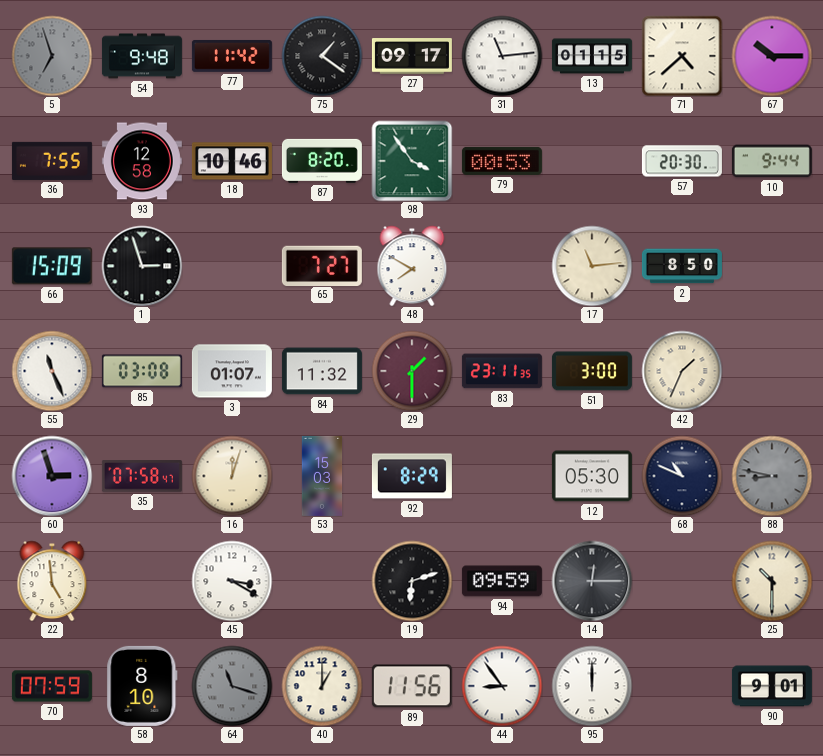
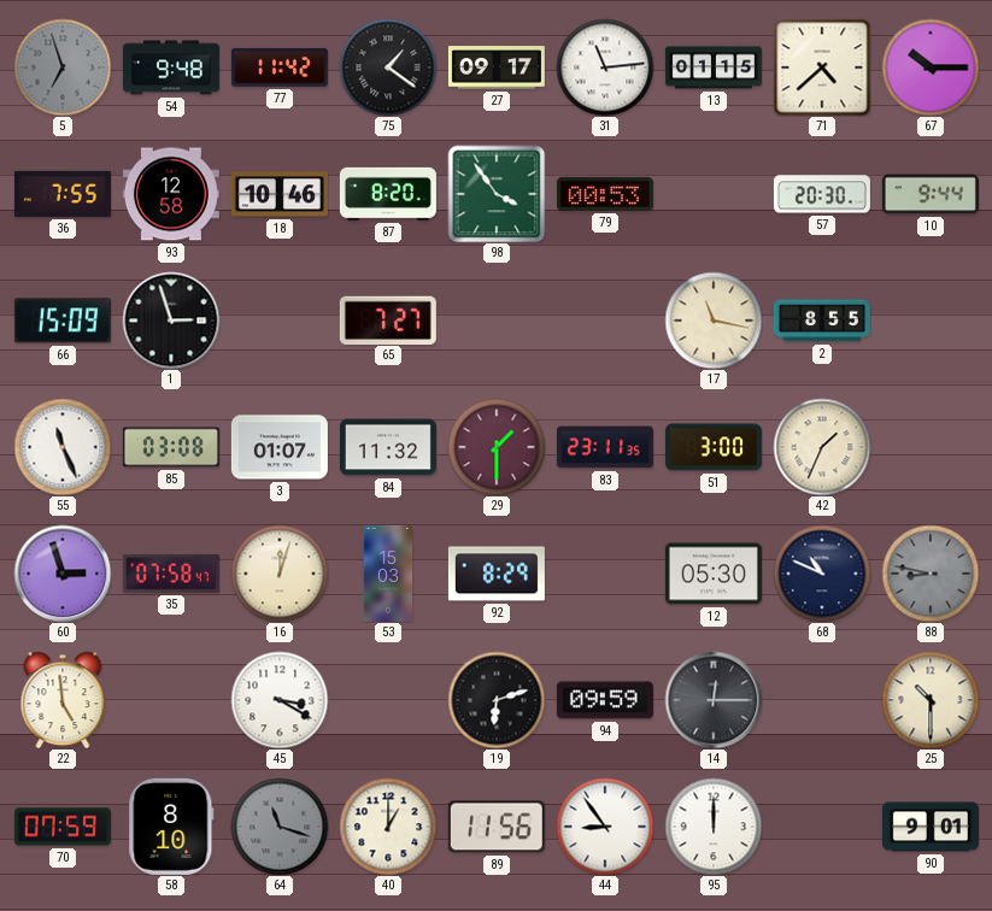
48: 7:50 -> none (412, 266)
17: 11:14 -> 11:17 (714, 321)
2: 8:50 -> 8:55 (822, 321)
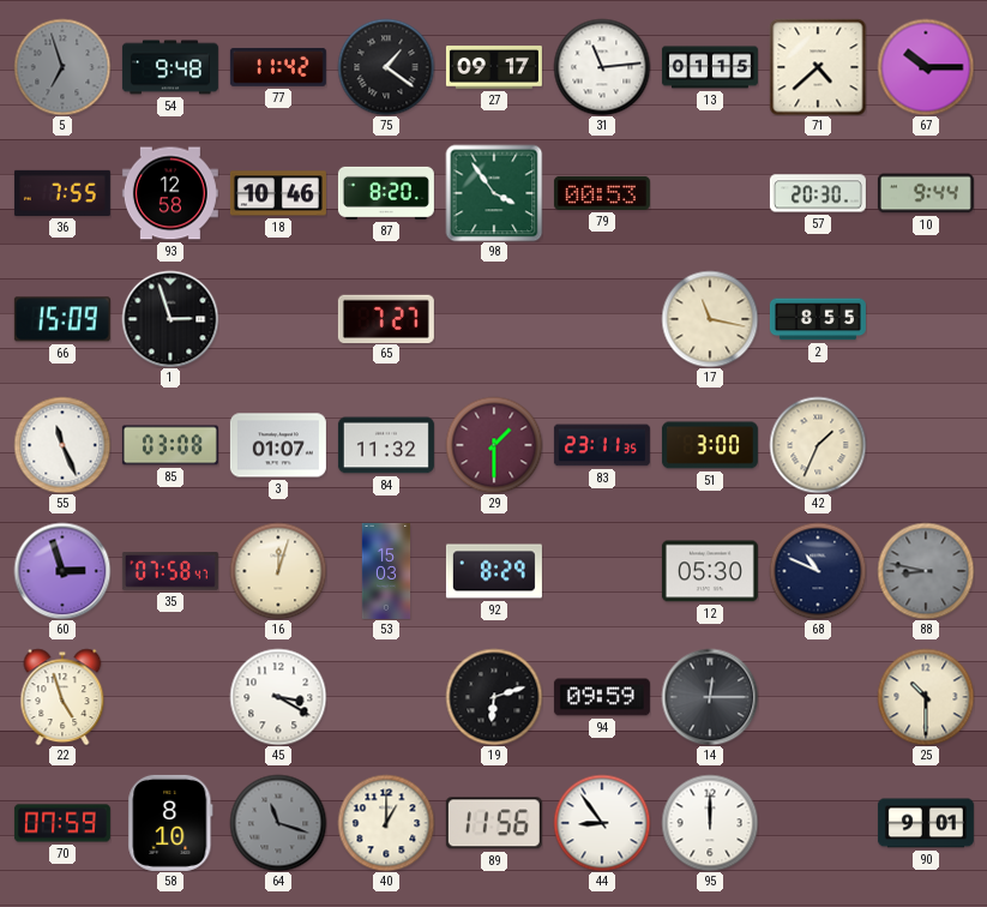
22: 4:59 -> 4:57 (62, 697)
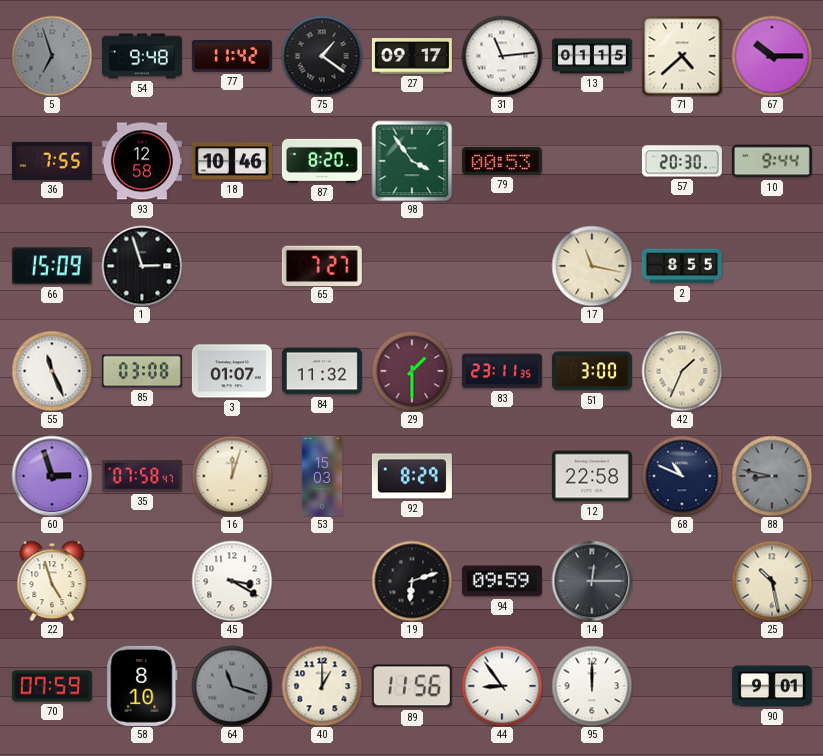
12: 05:30 -> 22:58 (592, 476)
25: 10:30 -> 10:28 (772, 581)
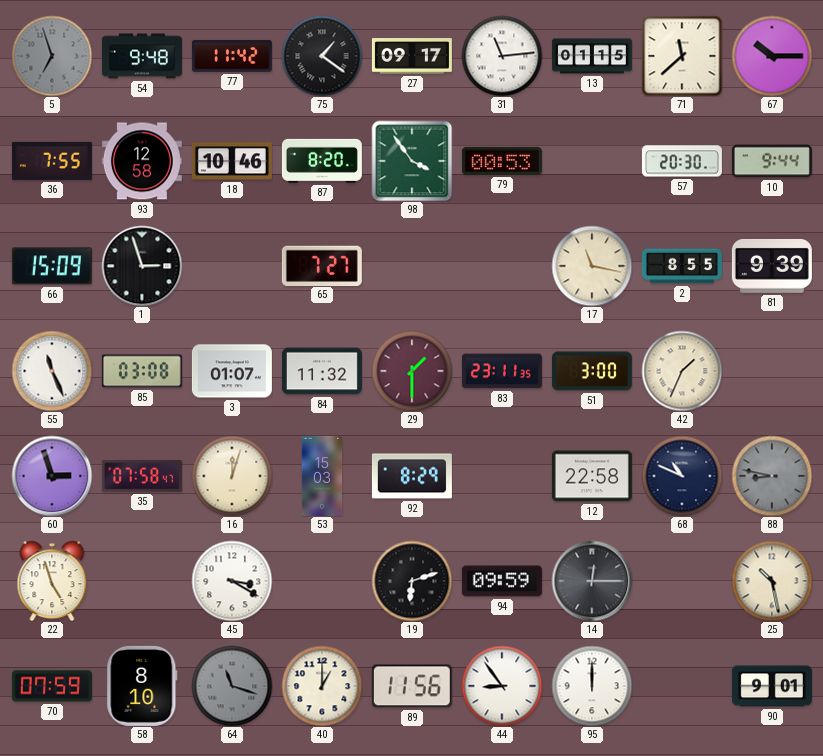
71: 4:38 -> 11:38 (682, 56)
81: none -> 9:39 (772, 266)
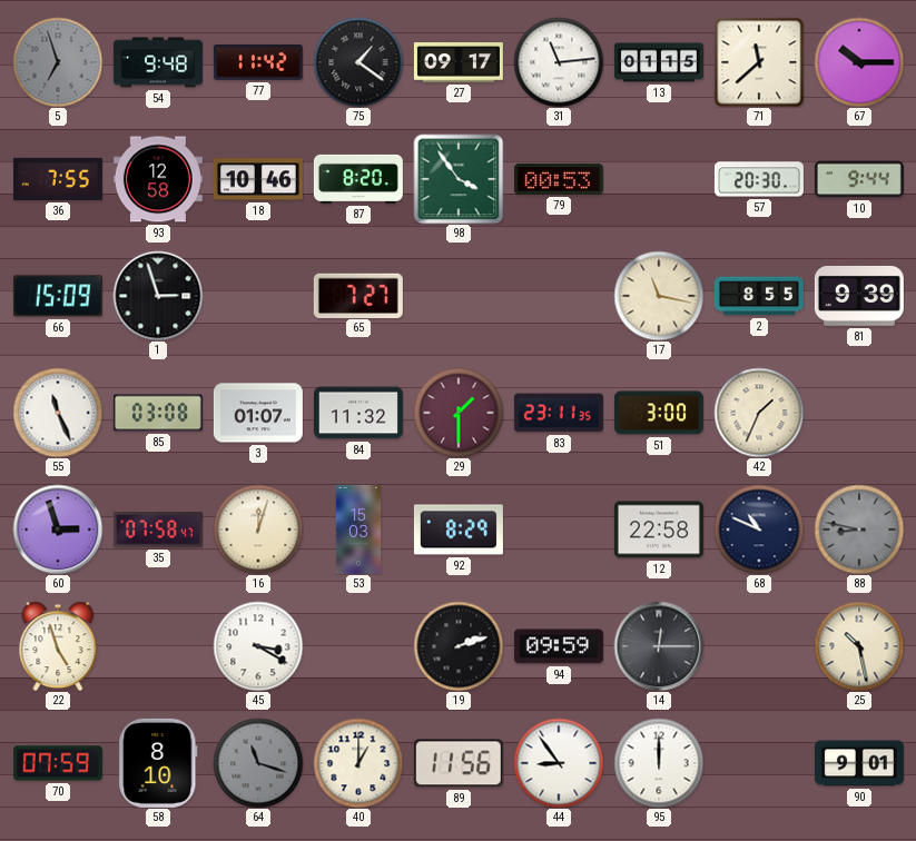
19: 6:12 -> 2:12 (459, 646)
